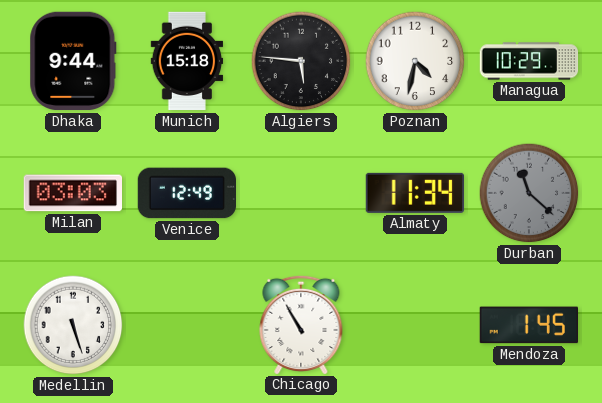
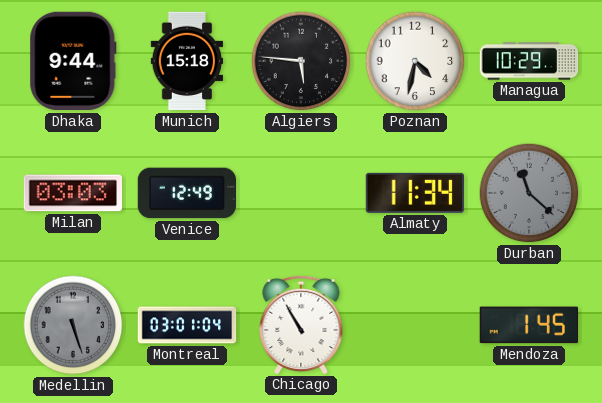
Medellin dial: white -> grey (73, 325)
Montreal: none -> 03:01 (187, 325)
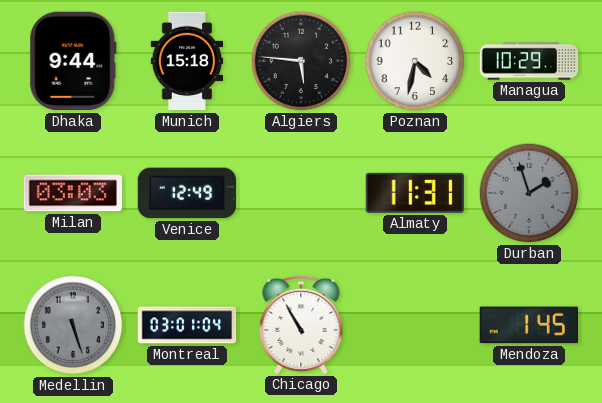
Almaty: 11:34 -> 11:31 (414, 193)
Durban: 11:22 -> 1:57 (529, 193)
